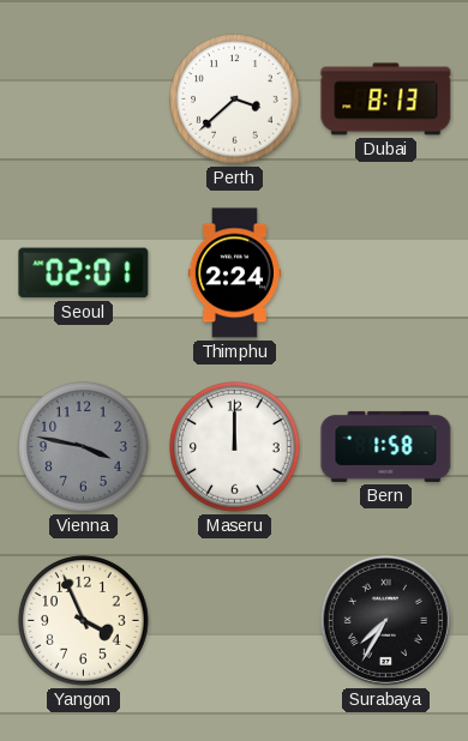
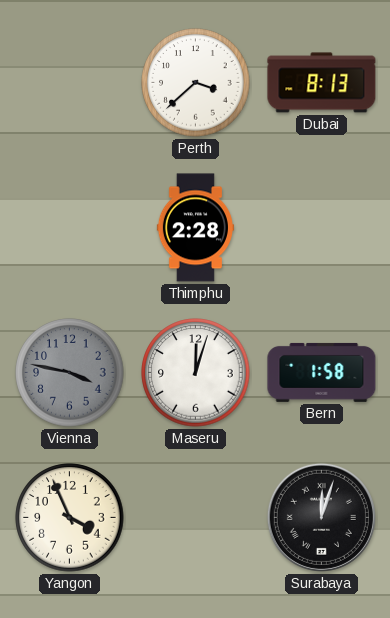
Seoul: 02:01 -> none (84, 273)
Thimphu: 2:24 -> 2:28 (195, 228)
Maseru: 12:00 -> 12:03 (196, 373)
Surabaya: 7:35 -> 12:03 (321, 517)
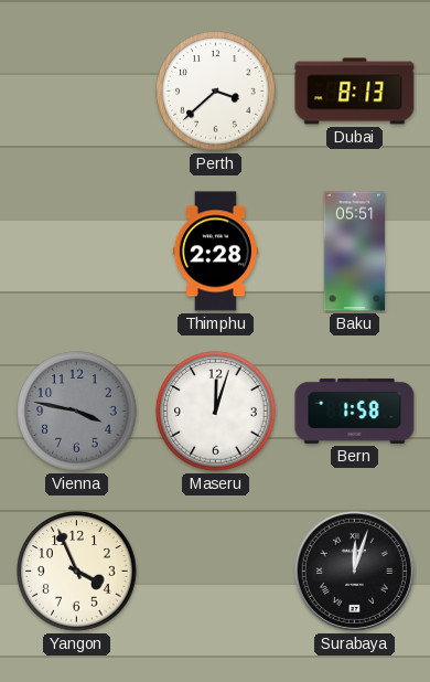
Baku: none -> 05:51 (355, 252)
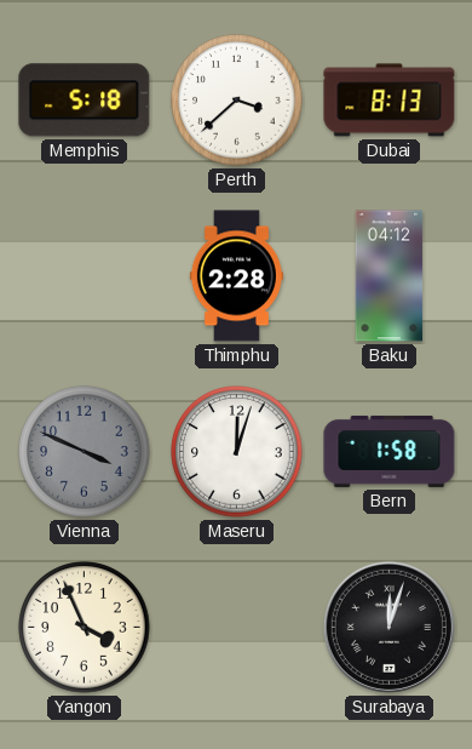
Memphis: none -> 5:18 (85, 101)
Baku: 05:51 -> 04:12 (390, 276)
Vienna: 3:47 -> 3:49 (85, 452)
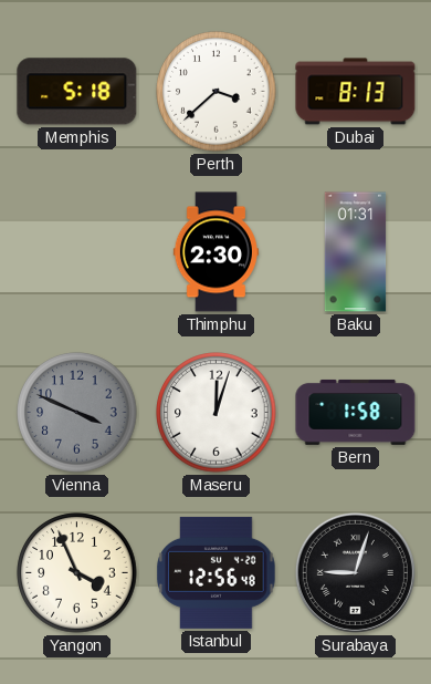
Thimphu: 2:28 -> 2:30 (215, 252)
Baku: 04:12 -> 01:31 (356, 252)
Istanbul: none -> 12:56 (217, 572)
Surabaya: 12:03 -> 9:03 (355, 572)
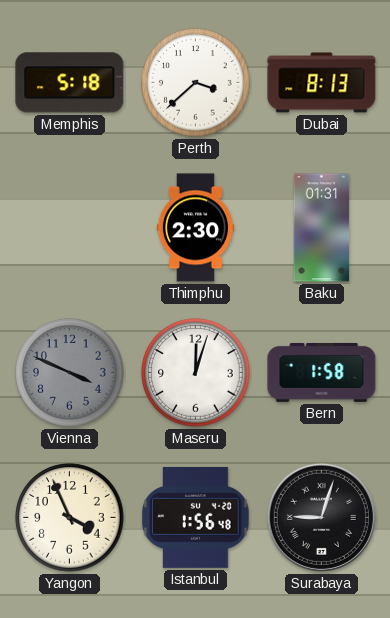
Istanbul: 12:56 -> 1:56 (196, 517)
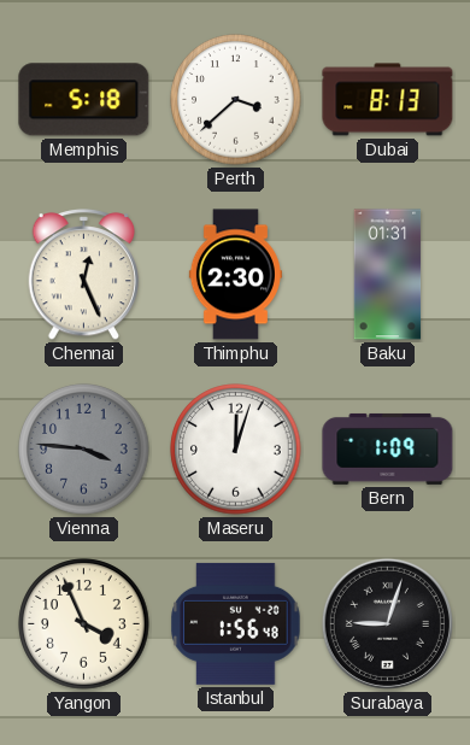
Chennai: none -> 12:26 (84, 275)
Vienna: 3:49 -> 3:46 (84, 450)
Bern: 1:58 -> 1:09 (388, 448)
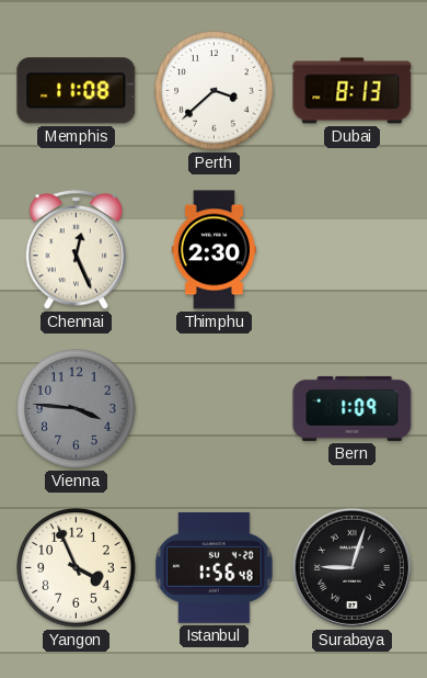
Memphis: 5:18 -> 11:08 (77, 91)
Baku: 01:31 -> none (388, 275)
Maseru: 12:03 -> none (236, 450)
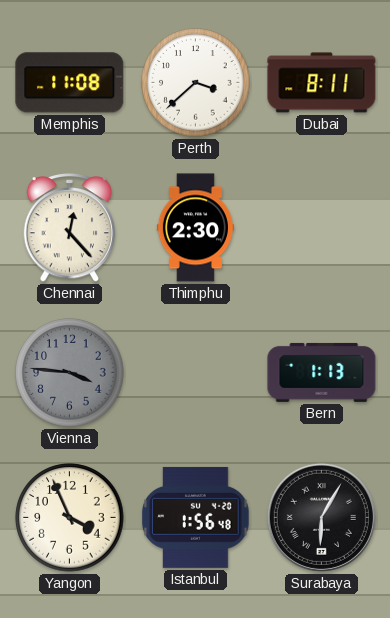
Dubai: 8:13 -> 8:11 (322, 83)
Chennai: 12:26 -> 12:23 (70, 228)
Bern: 1:09 -> 1:13 (322, 372)
Surabaya: 9:03 -> 6:05 (321, 517)
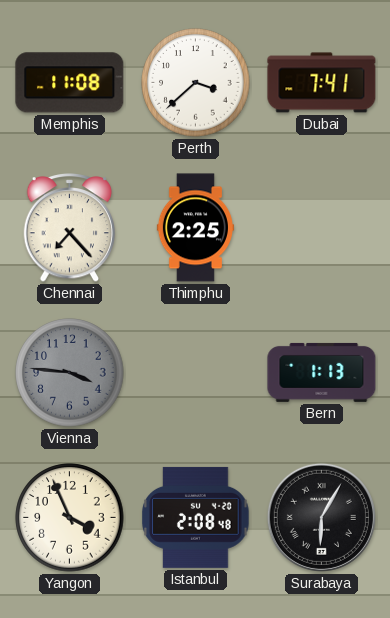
Dubai: 8:11 -> 7:41 (322, 83)
Chennai: 12:23 -> 7:23 (70, 228)
Thimphu: 2:30 -> 2:25 (195, 228)
Istanbul: 1:56 -> 2:08 (196, 517)
